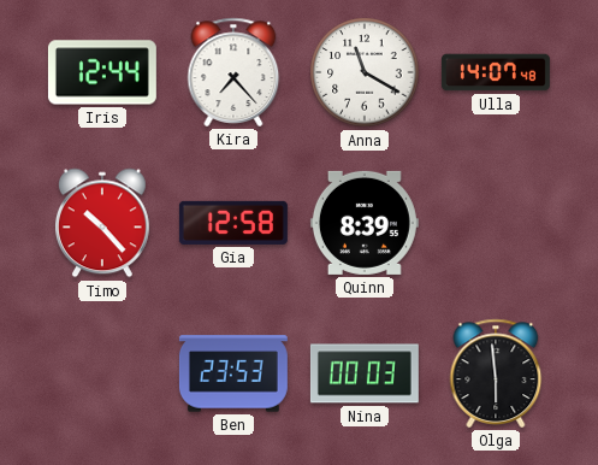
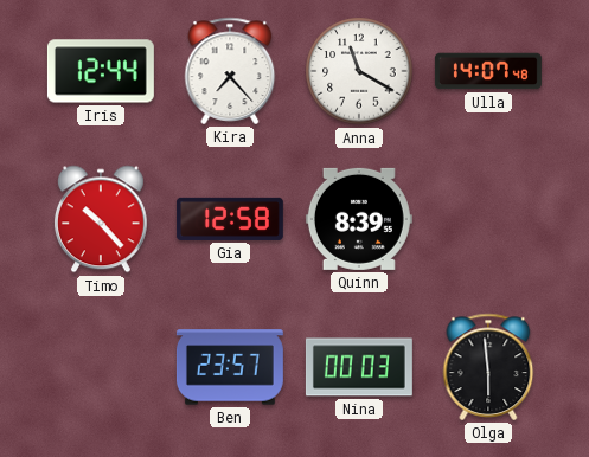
Ben: 23:53 -> 23:57 (230, 367)
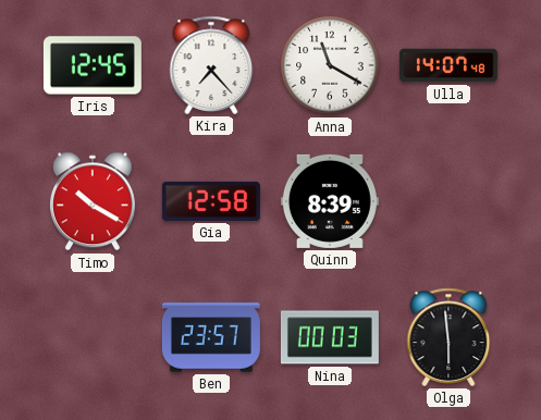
Iris: 12:44 -> 12:45 (93, 65)
Timo: 10:23 -> 10:20 (93, 201)
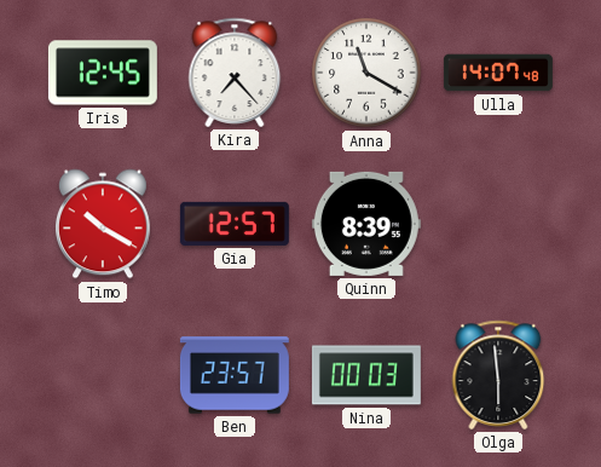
Gia: 12:58 -> 12:57 (235, 224)
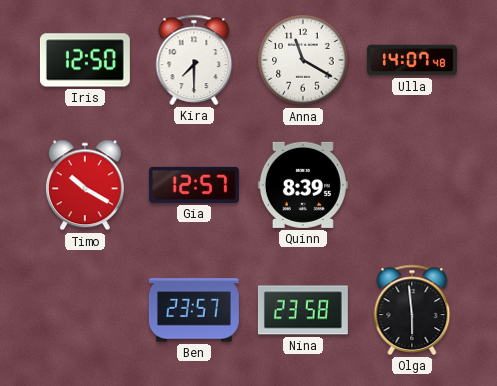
Iris: 12:45 -> 12:50 (85, 60)
Kira: 7:23 -> 7:30 (194, 60)
Nina: 00:03 -> 23:58 (303, 310)
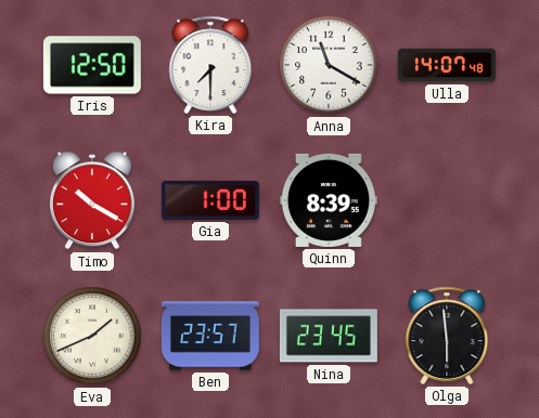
Gia: 12:57 -> 1:00 (210, 200)
Eva: none -> 1:41 (92, 336)
Nina: 23:58 -> 23:45 (329, 336)
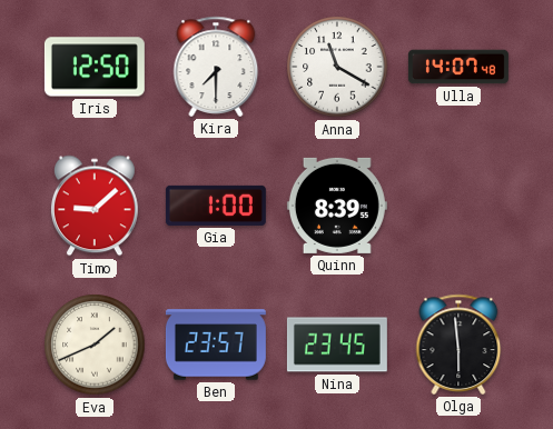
Timo: 10:20 -> 9:08 (95, 206)
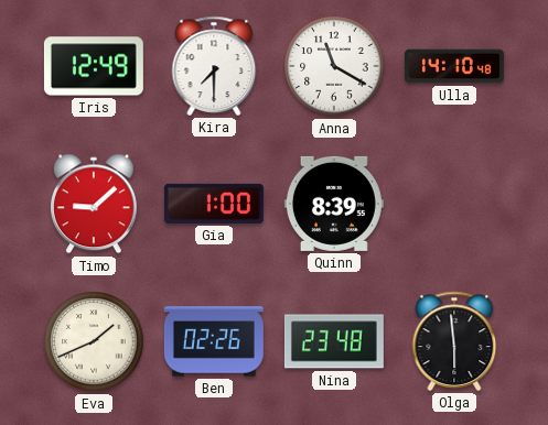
Iris: 12:50 -> 12:49 (94, 66)
Ulla: 14:07 -> 14:10 (454, 66)
Ben: 23:57 -> 02:26 (214, 341)
Nina: 23:45 -> 23:48 (334, 341)
